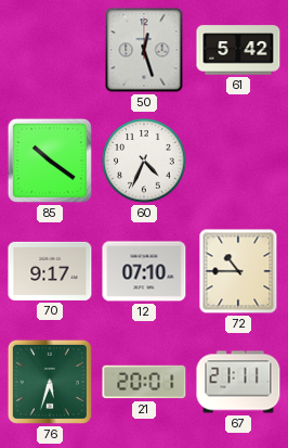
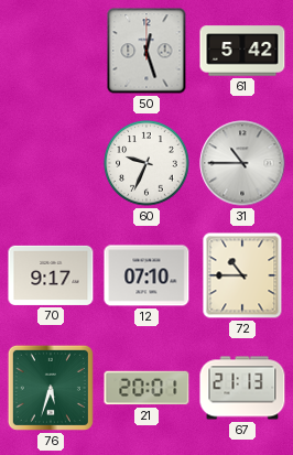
85: 10:21 -> none (50, 161)
60: 4:34 -> 9:34 (146, 163)
31: none -> 10:45 (242, 163)
67: 21:11 -> 21:13 (242, 388)
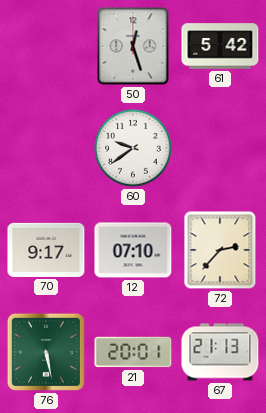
60: 9:34 -> 9:39 (133, 148)
31: 10:45 -> none (242, 163)
72: 10:45 -> 2:37 (220, 250)
76: 5:33 -> 5:28 (46, 352)
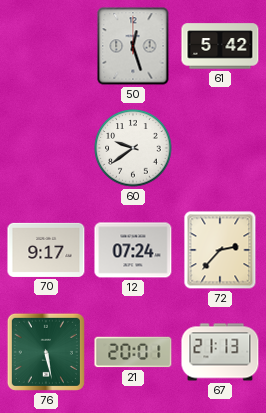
12: 07:10 -> 07:24 (133, 250)
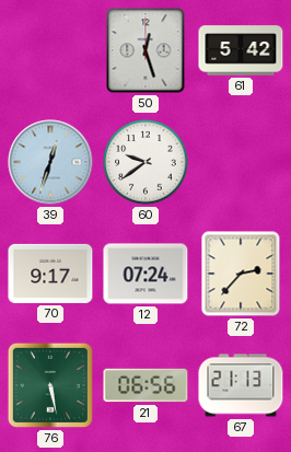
39: none -> 12:33 (50, 162)
21: 20:01 -> 06:56 (145, 385)
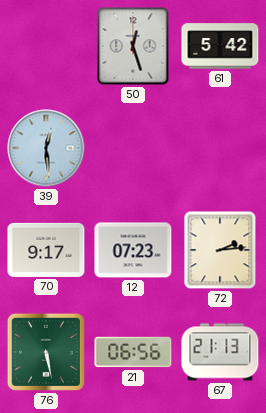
39: 12:33 -> 12:29 (46, 148)
60: 9:39 -> none (145, 162)
12: 07:24 -> 07:23 (133, 250)
72: 2:37 -> 2:14 (220, 250)
